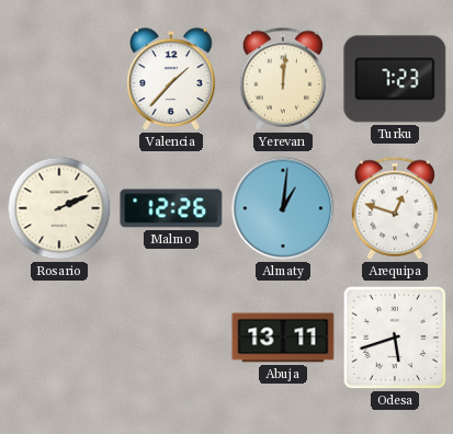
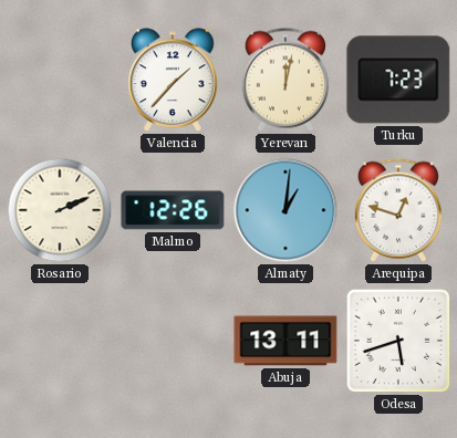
Yerevan: 12:01 -> 12:02 (285, 80)
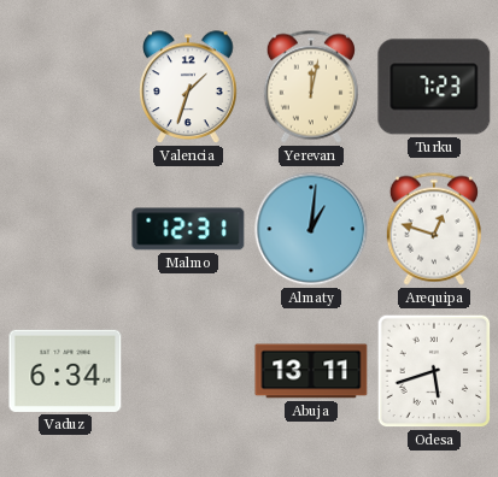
Valencia: 1:37 -> 1:33 (188, 88)
Rosario: 2:11 -> none (60, 210)
Malmo: 12:26 -> 12:31 (188, 229)
Vaduz: none -> 6:34 (65, 371)
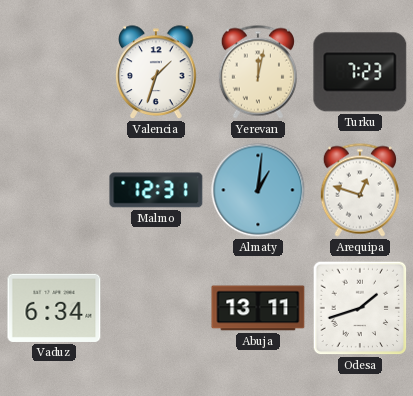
Odesa: 5:42 -> 1:42 (360, 308)
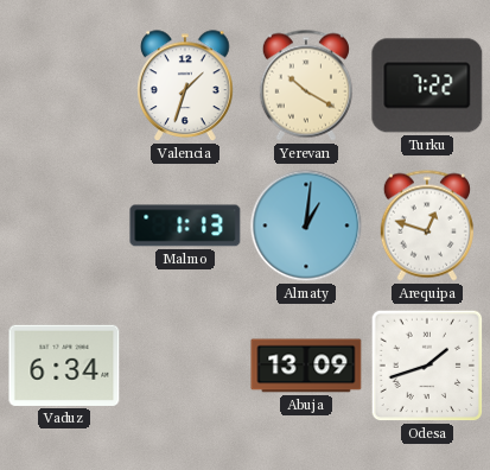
Yerevan: 12:02 -> 10:20 (306, 85)
Turku: 7:23 -> 7:22 (427, 85)
Malmo: 12:31 -> 1:13 (185, 226)
Abuja: 13:11 -> 13:09 (306, 366)
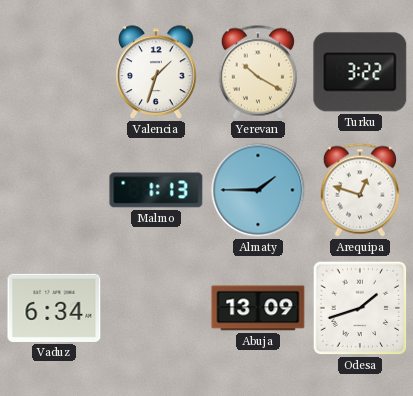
Turku: 7:22 -> 3:22 (360, 72)
Almaty: 1:01 -> 1:45 (258, 190)
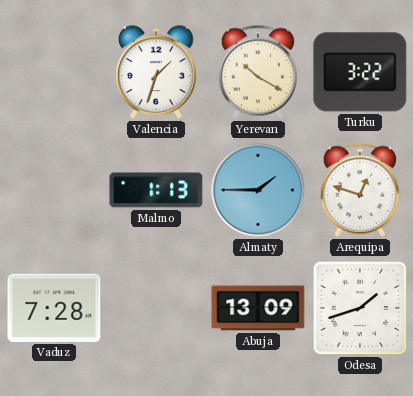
Vaduz: 6:34 -> 7:28 (54, 308)
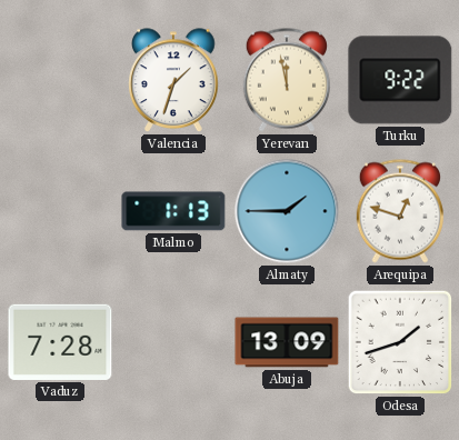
Yerevan: 10:20 -> 11:58 (287, 80)
Turku: 3:22 -> 9:22 (400, 80)
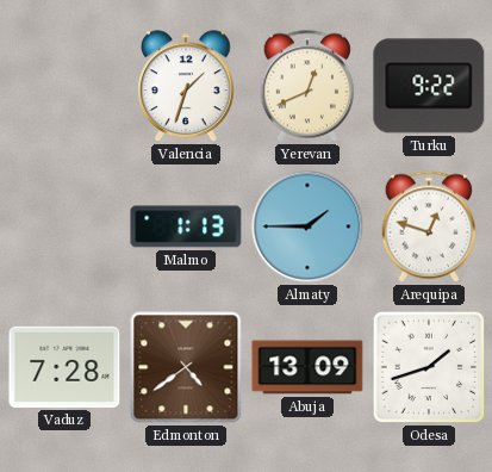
Yerevan: 11:58 -> 12:41 (307, 86)
Edmonton: none -> 4:39 (186, 367)
